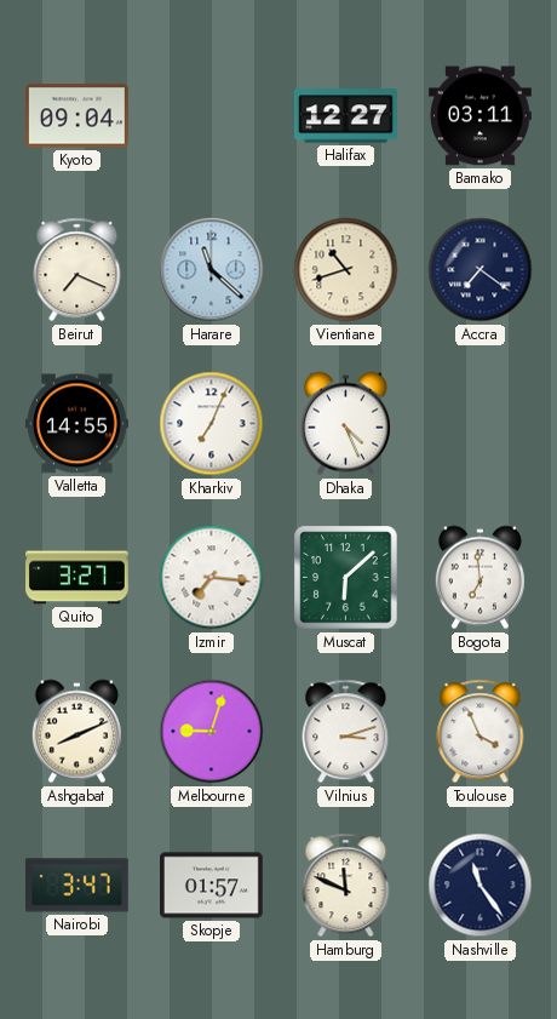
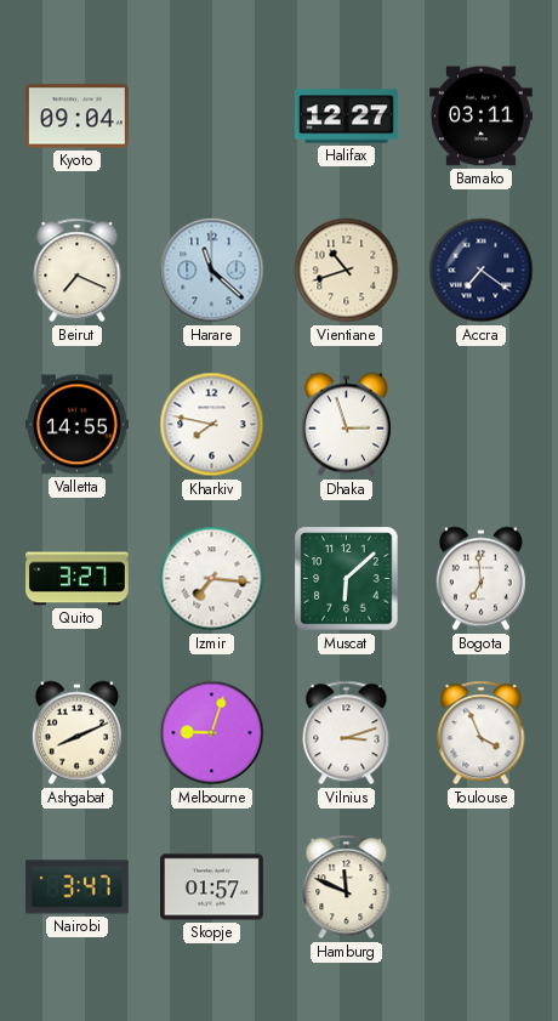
Kharkiv: 7:04 -> 7:47 (212, 425)
Dhaka: 4:26 -> 2:57 (346, 425)
Nashville: 11:24 -> none (481, 886)
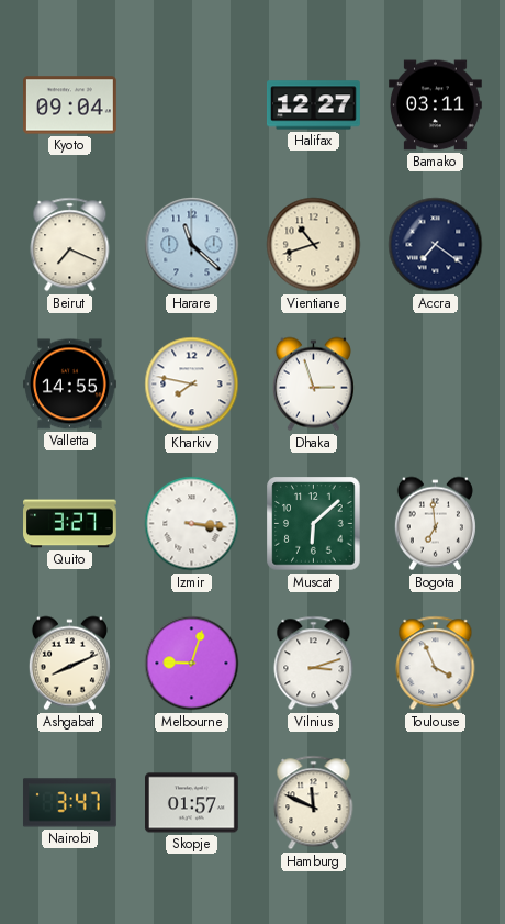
Izmir: 7:16 -> 3:16 (192, 524)
